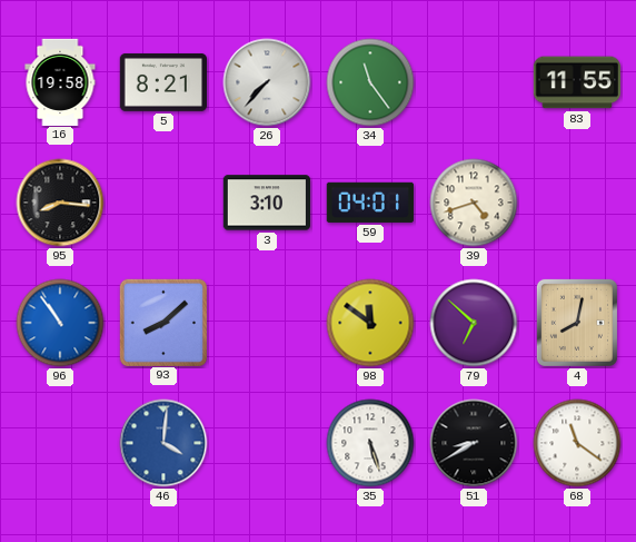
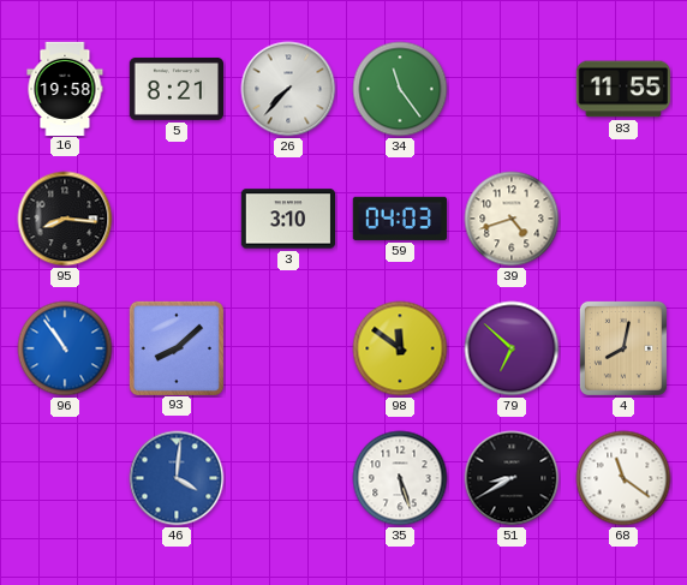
59: 04:01 -> 04:03 (400, 219)
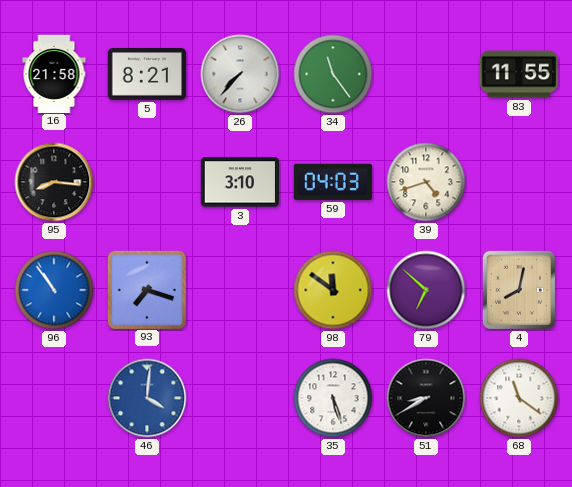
16: 19:58 -> 21:58 (54, 73)
93: 8:08 -> 7:18 (146, 289)
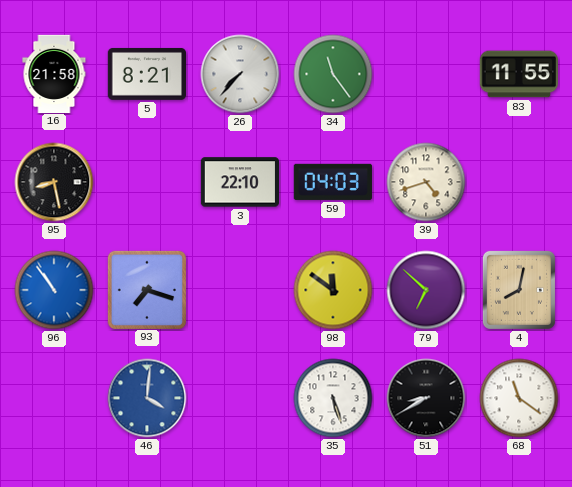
95: 8:16 -> 8:28 (54, 182)
3: 3:10 -> 22:10 (239, 182)
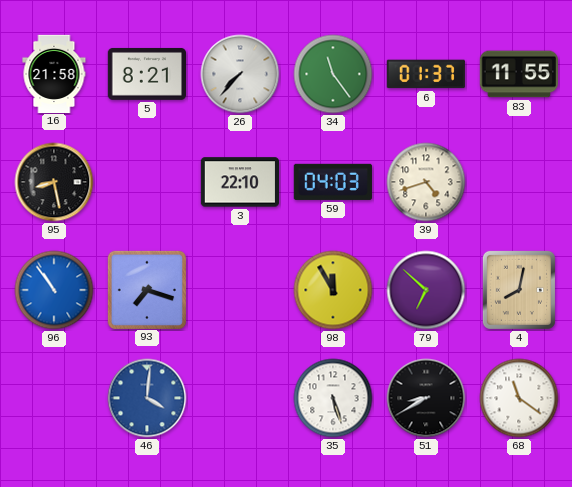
6: none -> 01:37 (426, 74)
98: 11:51 -> 11:55 (333, 290)
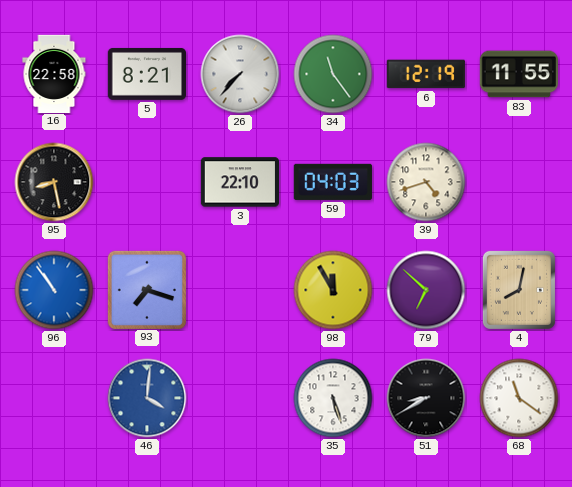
16: 21:58 -> 22:58 (54, 73)
6: 01:37 -> 12:19 (426, 74)
